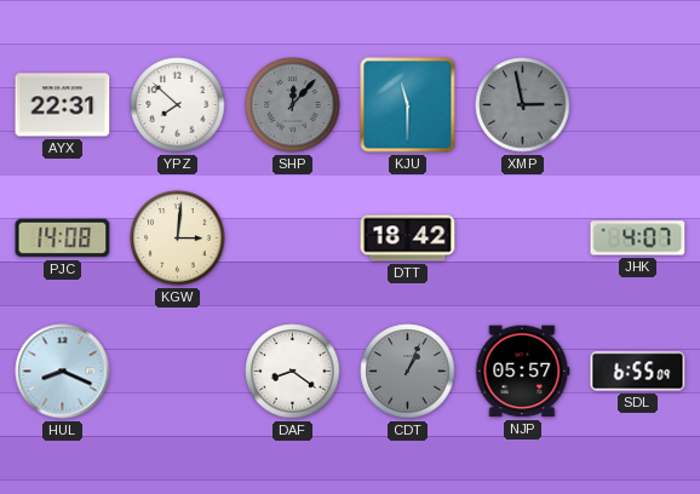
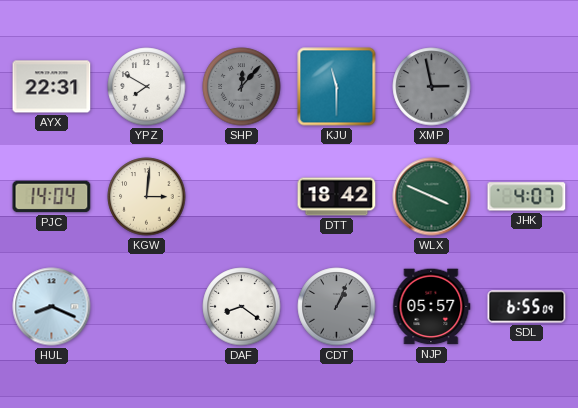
YPZ: 7:52 -> 7:50 (147, 87)
PJC: 14:08 -> 14:04 (52, 197)
WLX: none -> 3:49 (432, 197)
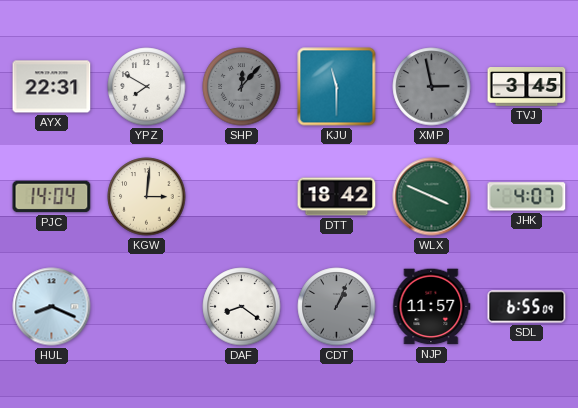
TVJ: none -> 3:45 (527, 87)
NJP: 05:57 -> 11:57 (432, 307)
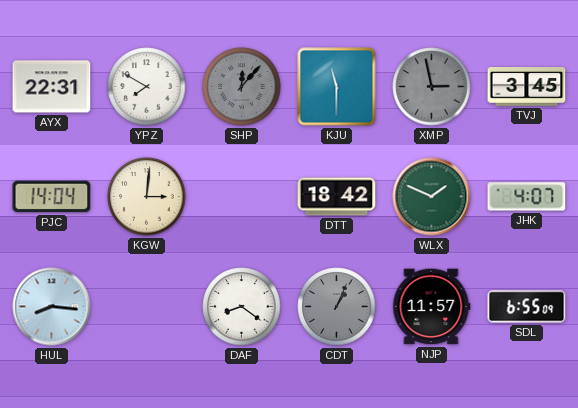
WLX: 3:49 -> 1:49 (432, 197)
HUL: 8:19 -> 8:16 (52, 307)
